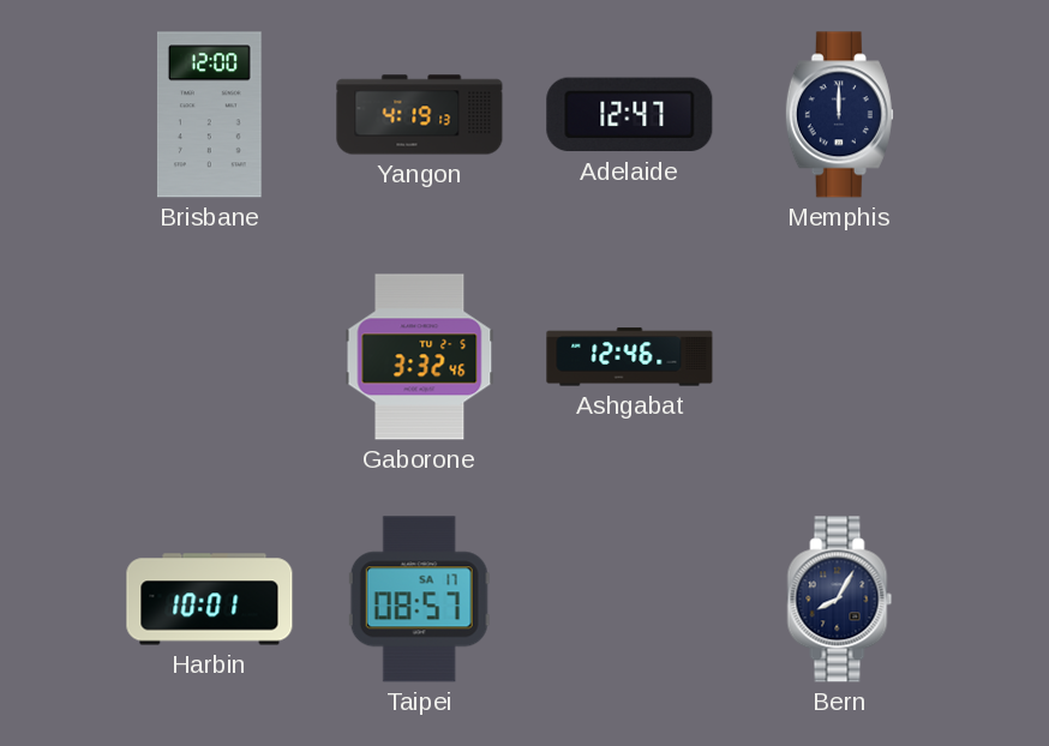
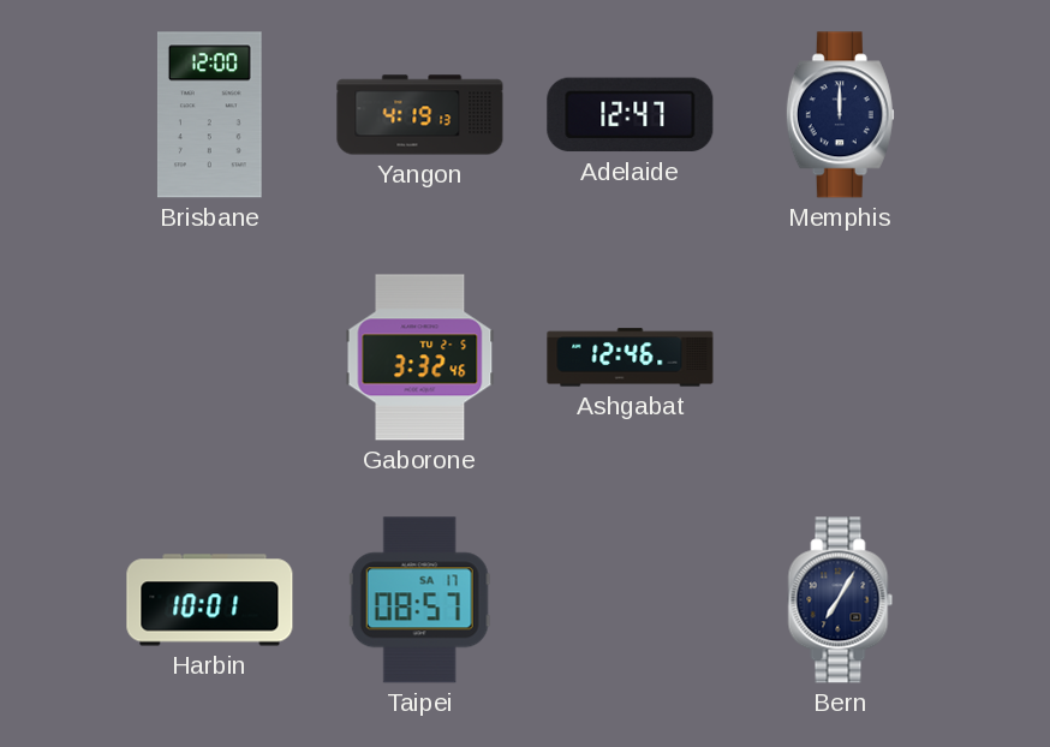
Bern: 8:05 -> 7:05 (841, 600)
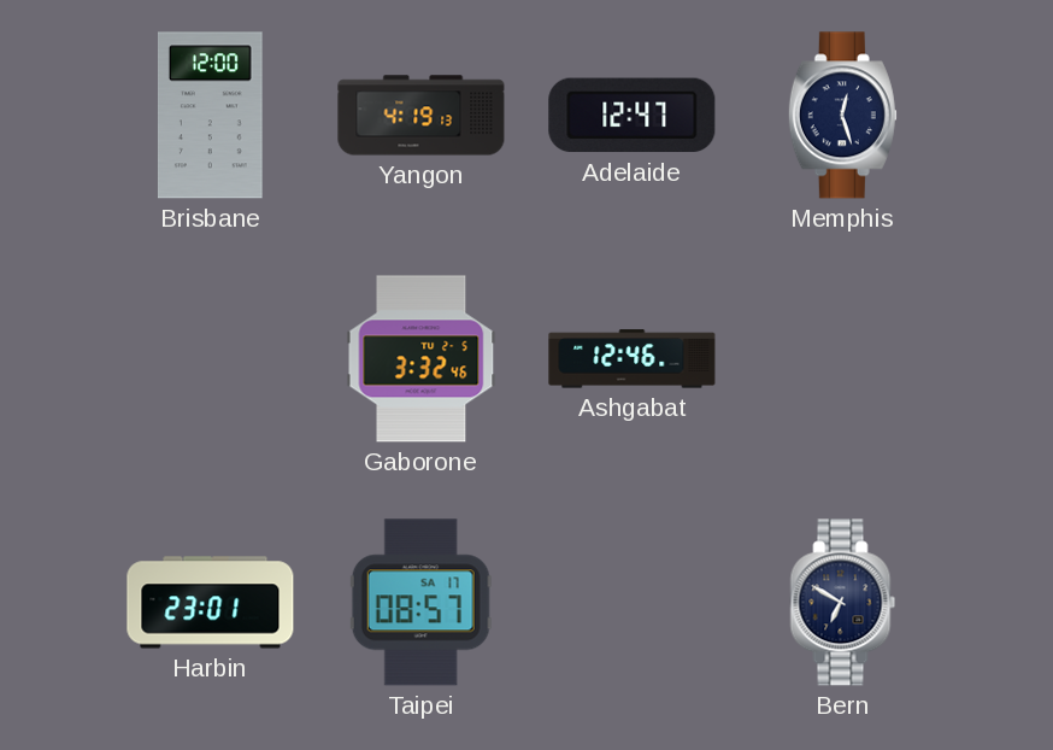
Memphis: 12:00 -> 12:27 (842, 116)
Harbin: 10:01 -> 23:01 (211, 603)
Bern: 7:05 -> 6:50 (843, 603)
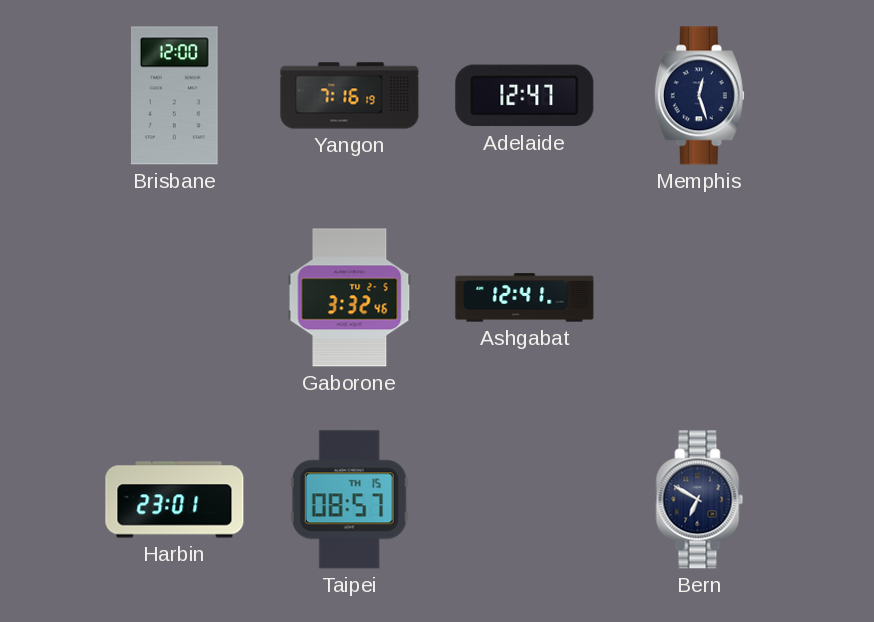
Yangon: 4:19 -> 7:16 (350, 96)
Ashgabat: 12:46 -> 12:41 (525, 298)
Taipei date: SA 17 -> TH 15 (349, 500)
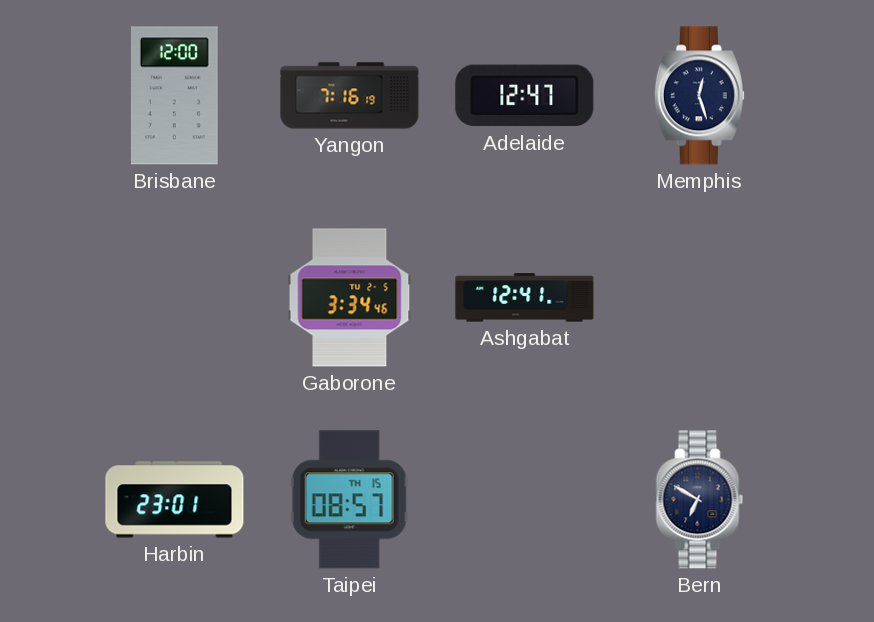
Gaborone: 3:32 -> 3:34 (350, 298)
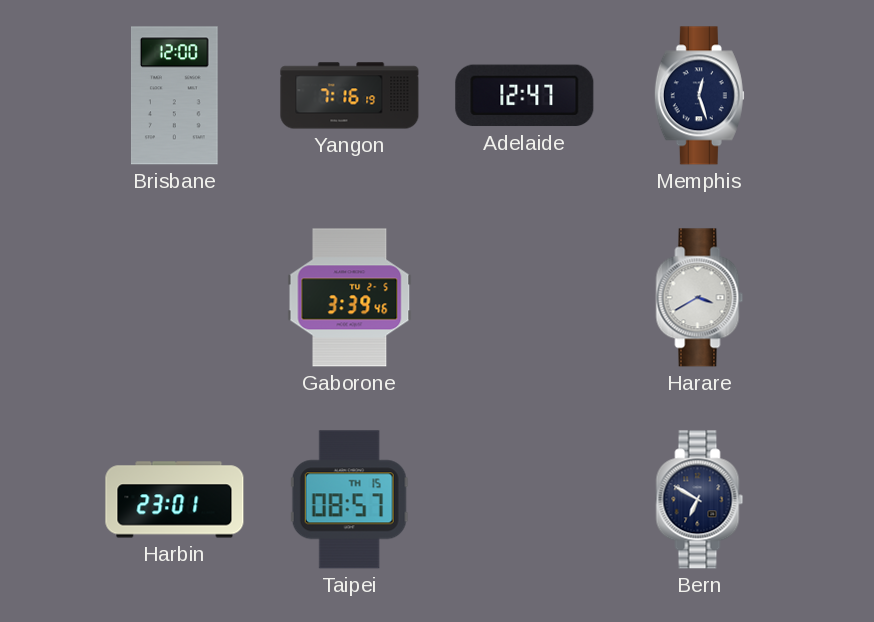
Gaborone: 3:34 -> 3:39 (350, 298)
Ashgabat: 12:41 -> none (525, 298)
Harare: none -> 3:40 (700, 298)
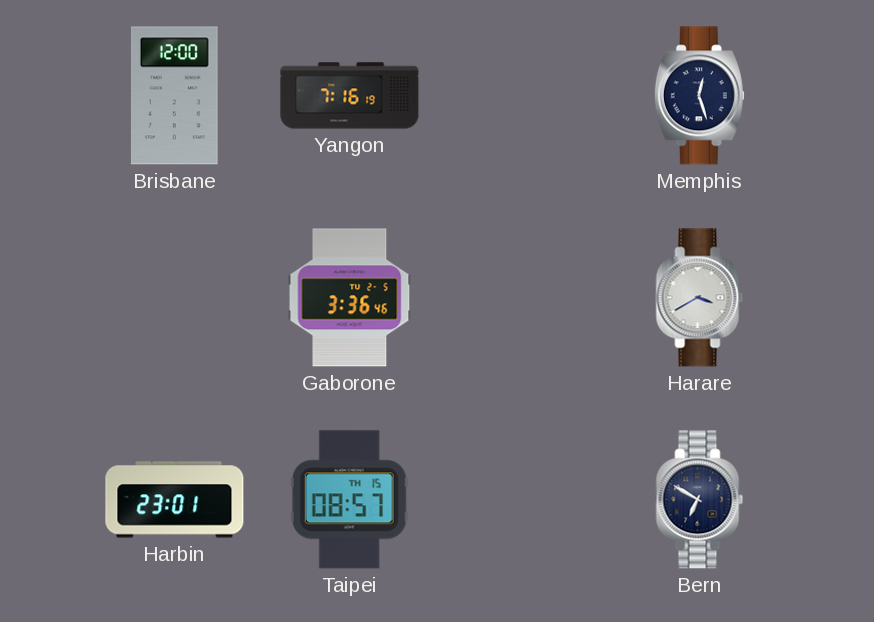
Adelaide: 12:47 -> none (525, 96)
Gaborone: 3:39 -> 3:36 (350, 298)
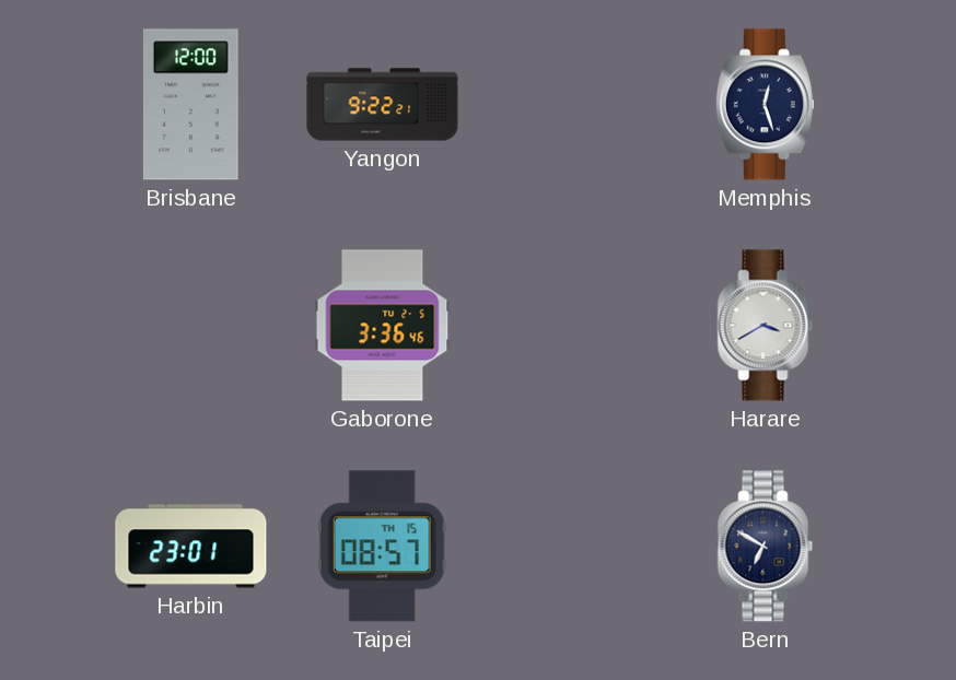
Yangon: 7:16 -> 9:22 (383, 105)
